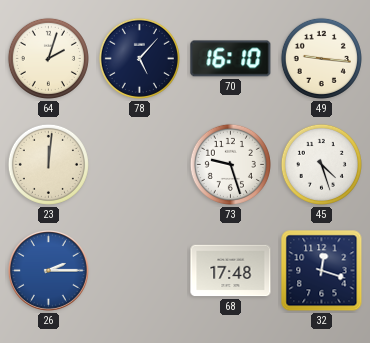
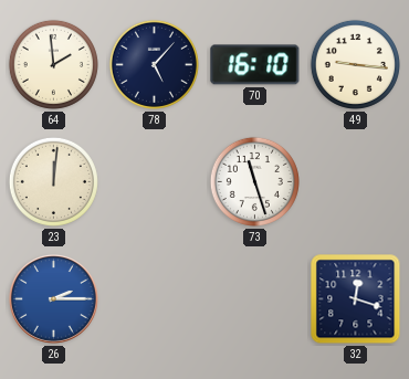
64: 2:03 -> 1:59 (53, 64)
73: 9:27 -> 11:27 (254, 181)
45: 4:27 -> none (321, 164)
68: 17:48 -> none (231, 271)
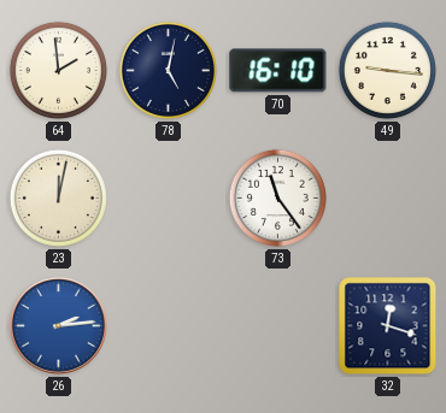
78: 5:07 -> 5:02 (168, 70)
23: 12:01 -> 12:02 (58, 197)
73: 11:27 -> 11:24 (277, 197)
26: 2:15 -> 2:14 (58, 325)
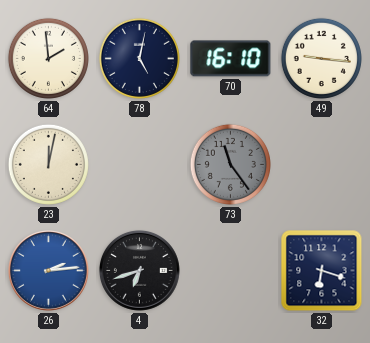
73 dial: white -> grey (230, 164)
4: none -> 6:42 (139, 270)
32: 12:18 -> 6:18 (322, 271)
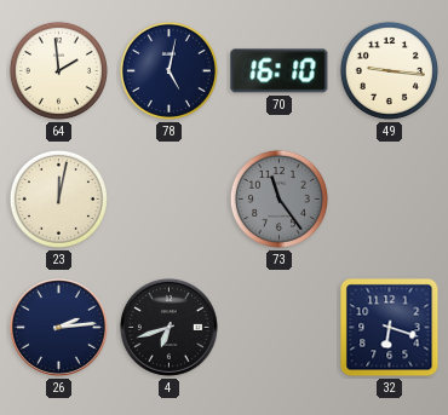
26 dial: blue -> navy (58, 327)
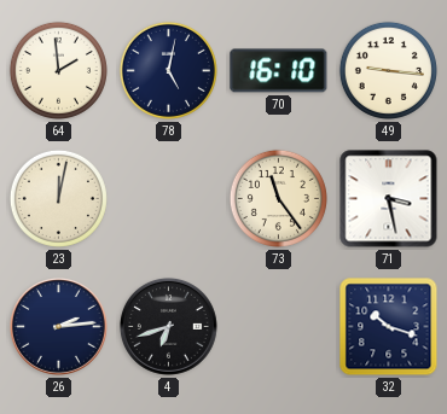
73 dial: grey -> cream (278, 198)
71: none -> 3:28 (389, 199)
32: 6:18 -> 10:18 (389, 327)
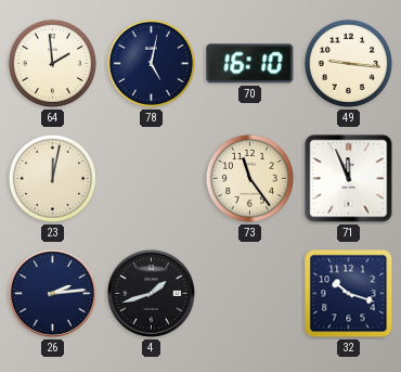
71: 3:28 -> 11:56 (349, 179)
4: 6:42 -> 1:42 (151, 293)
